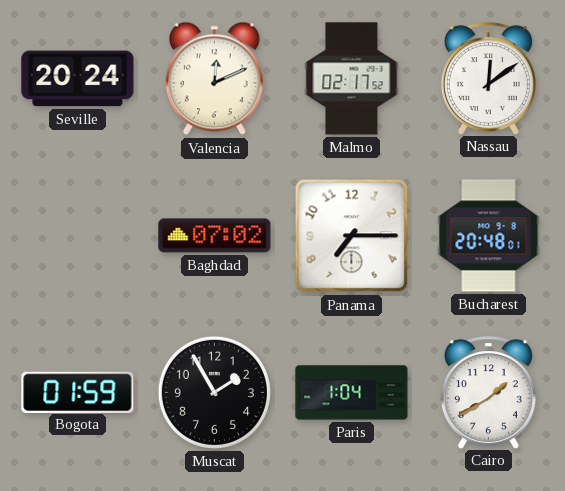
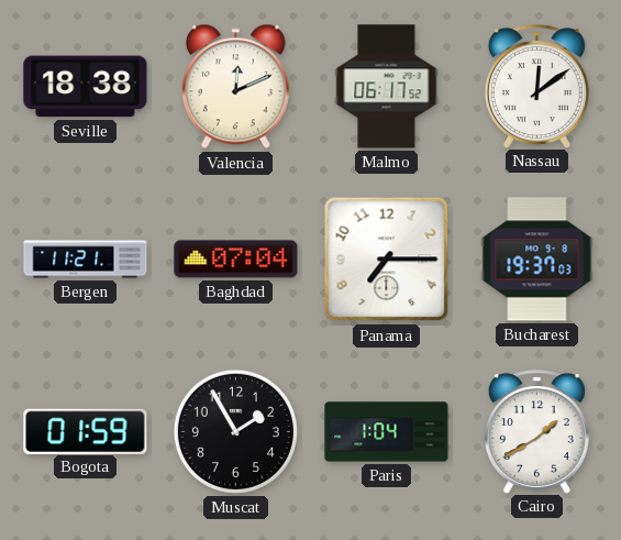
Seville: 20:24 -> 18:38 (86, 87)
Malmo: 02:17 -> 06:17 (387, 87)
Bergen: none -> 11:21 (86, 260)
Baghdad: 07:02 -> 07:04 (236, 260)
Bucharest: 20:48 -> 19:37 (537, 260)
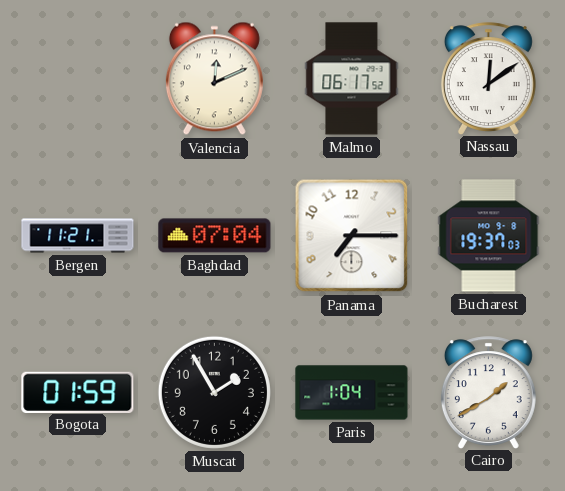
Seville: 18:38 -> none (86, 87)
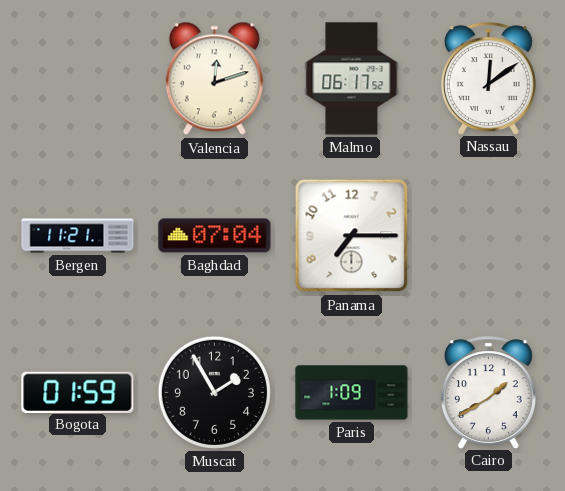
Valencia: 12:11 -> 12:12 (214, 79)
Bucharest: 19:37 -> none (489, 236)
Paris: 1:04 -> 1:09 (352, 393)
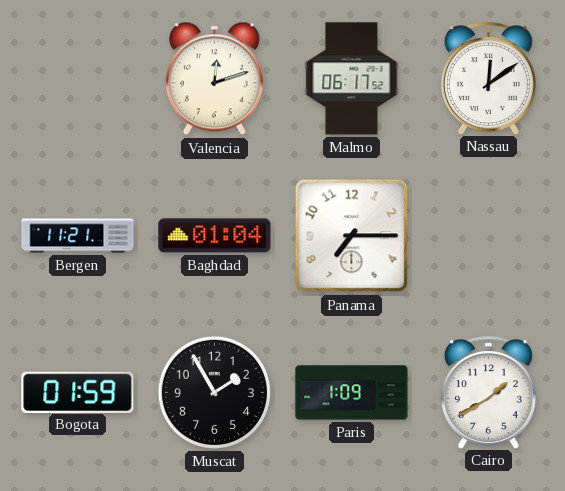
Baghdad: 07:04 -> 01:04 (215, 236)
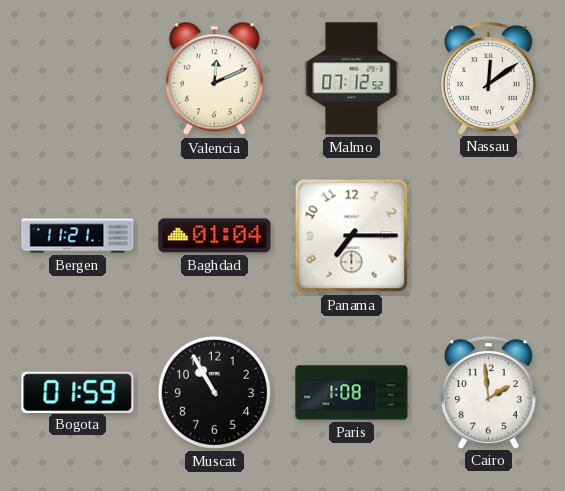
Valencia: 12:12 -> 12:11 (214, 79)
Malmo: 06:17 -> 07:12 (352, 79)
Muscat: 1:55 -> 10:55 (214, 392)
Paris: 1:09 -> 1:08 (352, 393)
Cairo: 1:40 -> 1:59 (488, 392)
